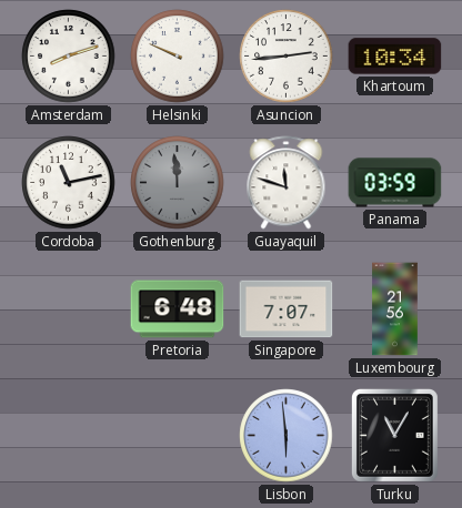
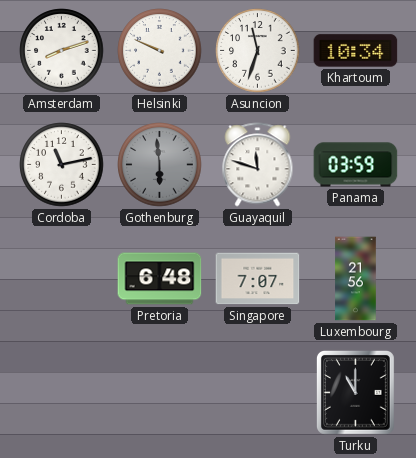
Asuncion: 2:44 -> 11:33 (258, 51)
Gothenburg: 11:59 -> 5:59 (160, 165)
Lisbon: 5:59 -> none (287, 436)
Turku: 11:05 -> 11:00 (355, 392)
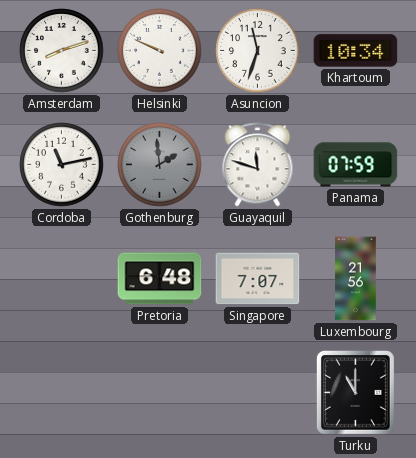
Gothenburg: 5:59 -> 1:59 (160, 165)
Panama: 03:59 -> 07:59 (356, 165)
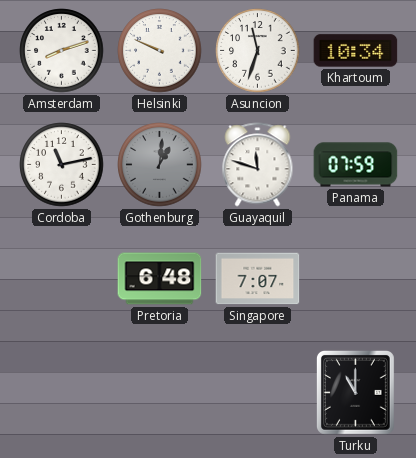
Gothenburg: 1:59 -> 1:01 (160, 165)
Luxembourg: 21:56 -> none (356, 279)
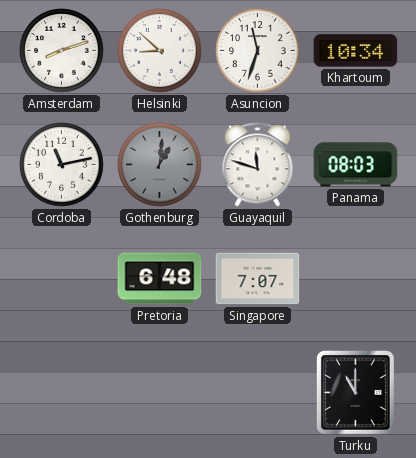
Helsinki: 9:49 -> 8:52 (160, 51)
Panama: 07:59 -> 08:03 (356, 165)
